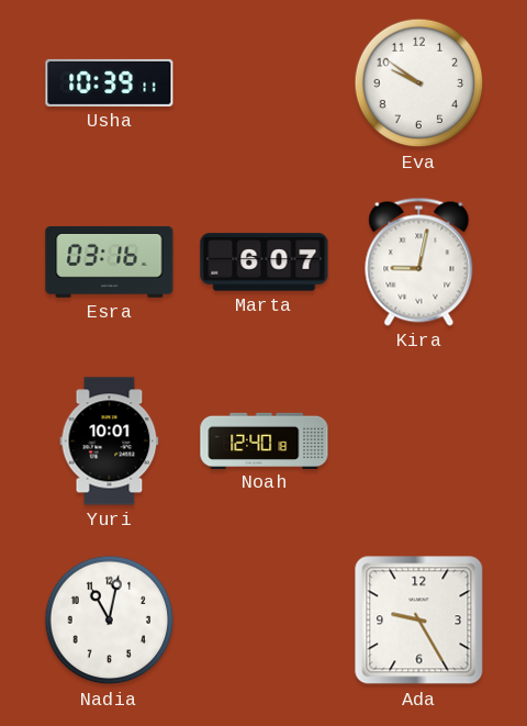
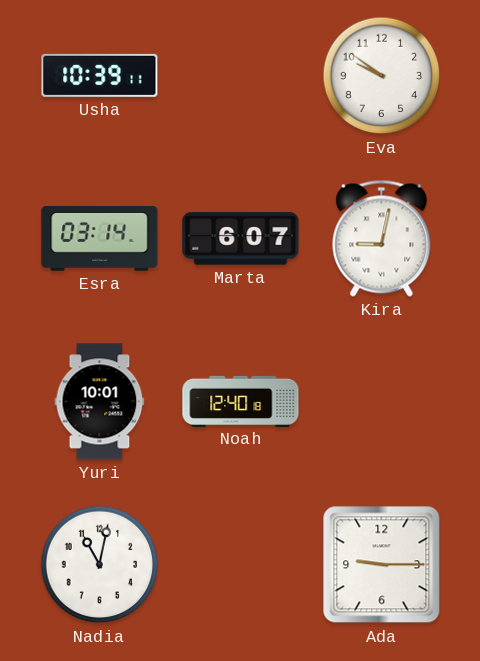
Esra: 03:16 -> 03:14 (100, 238)
Ada: 9:25 -> 9:15 (382, 565)
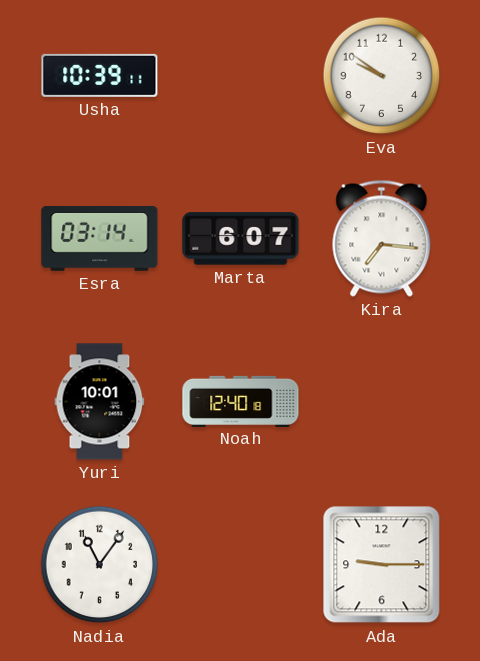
Kira: 9:02 -> 7:16 (382, 238)
Nadia: 11:02 -> 11:06 (100, 565)
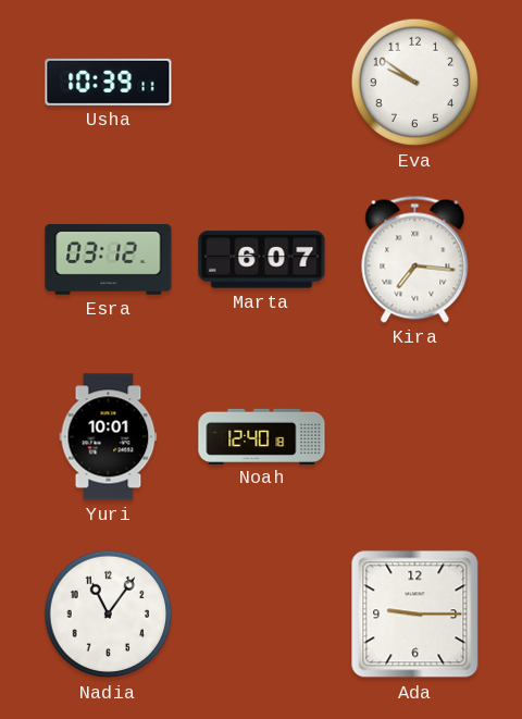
Esra: 03:14 -> 03:12 (109, 259)
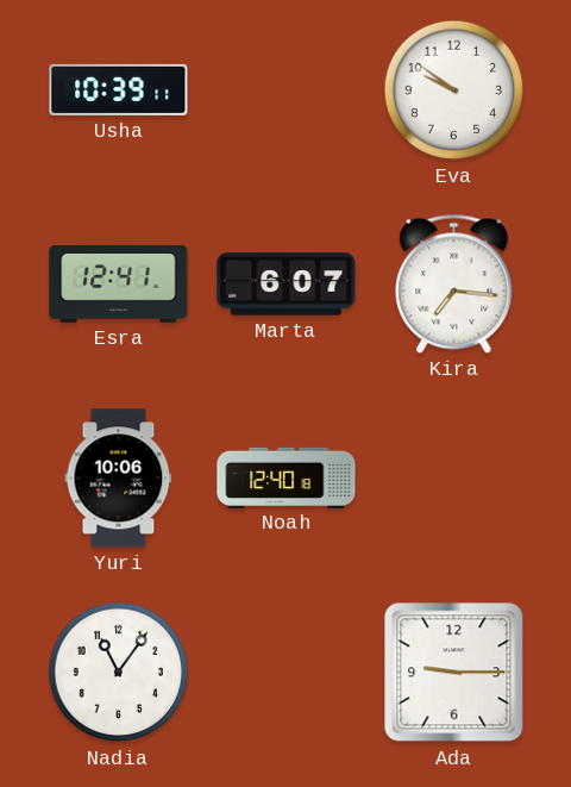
Esra: 03:12 -> 12:41 (119, 283)
Yuri: 10:01 -> 10:06 (119, 479)
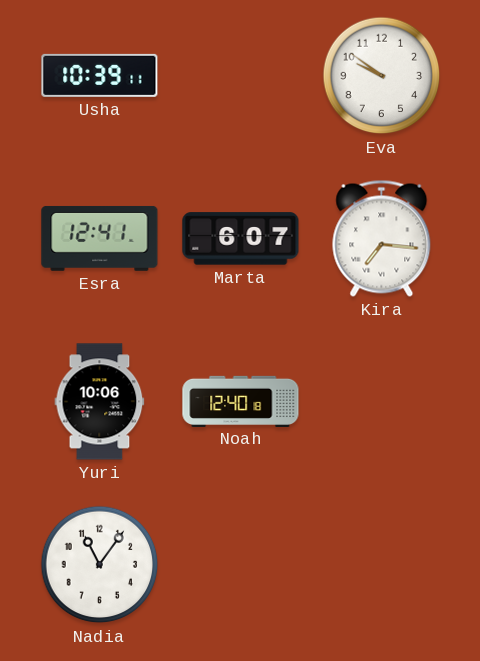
Ada: 9:15 -> none (454, 673)
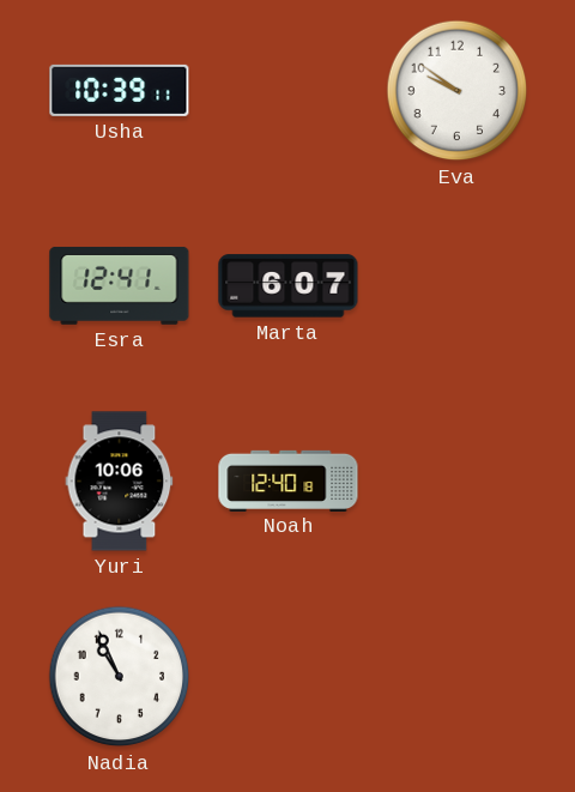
Kira: 7:16 -> none (382, 238)
Nadia: 11:06 -> 10:56 (120, 677)
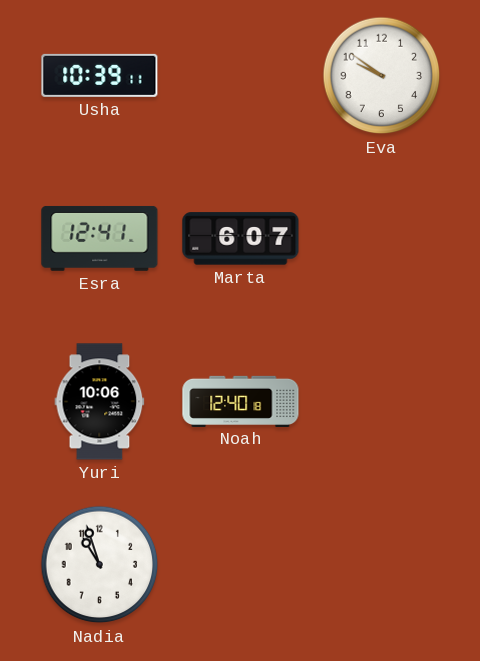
Nadia: 10:56 -> 10:57 (100, 565)
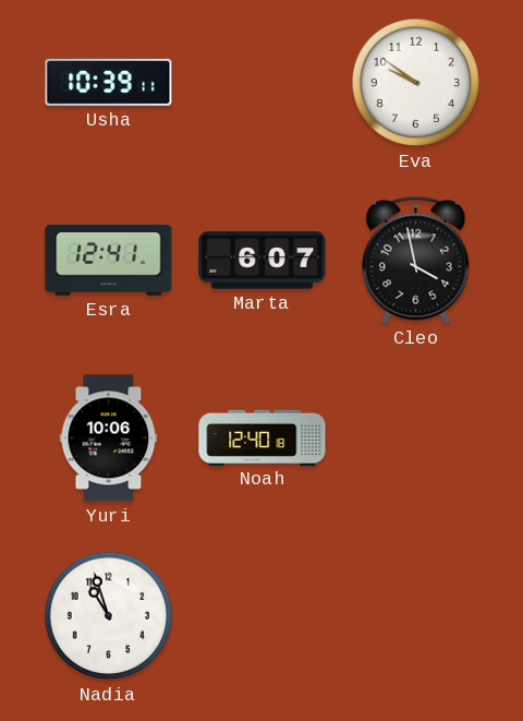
Cleo: none -> 3:58 (416, 260)
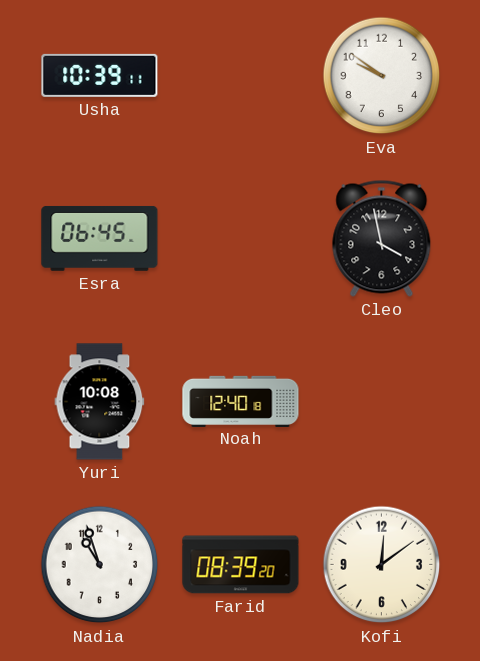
Esra: 12:41 -> 06:45 (100, 238)
Marta: 6:07 -> none (263, 261)
Yuri: 10:06 -> 10:08 (100, 402)
Farid: none -> 08:39 (241, 565)
Kofi: none -> 12:09 (382, 565)
